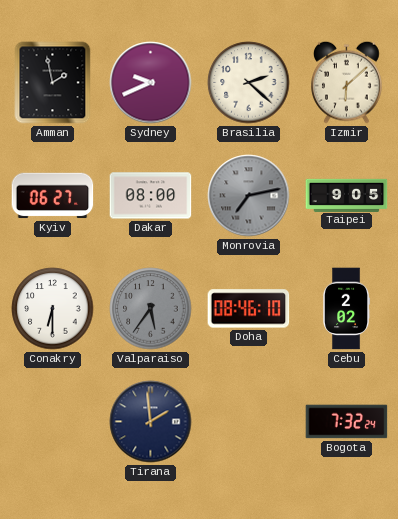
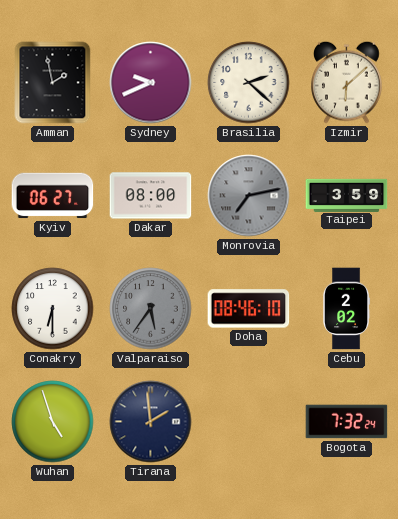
Taipei: 9:05 -> 3:59 (347, 195)
Wuhan: none -> 4:57 (53, 422)
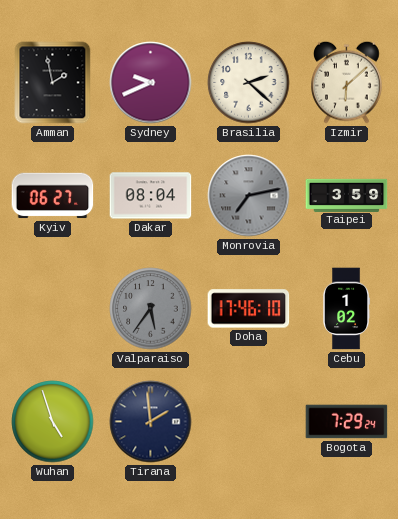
Dakar: 08:00 -> 08:04 (151, 196)
Conakry: 6:30 -> none (53, 309)
Doha: 08:46 -> 17:46 (249, 309)
Cebu: 2:02 -> 1:02 (347, 309)
Bogota: 7:32 -> 7:29 (347, 422)
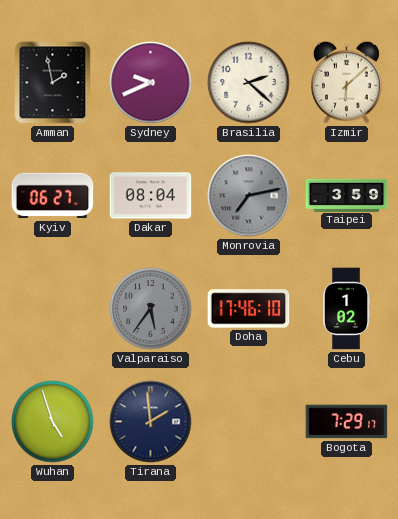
Bogota: 7:29:24 -> 7:29:17 (347, 422)
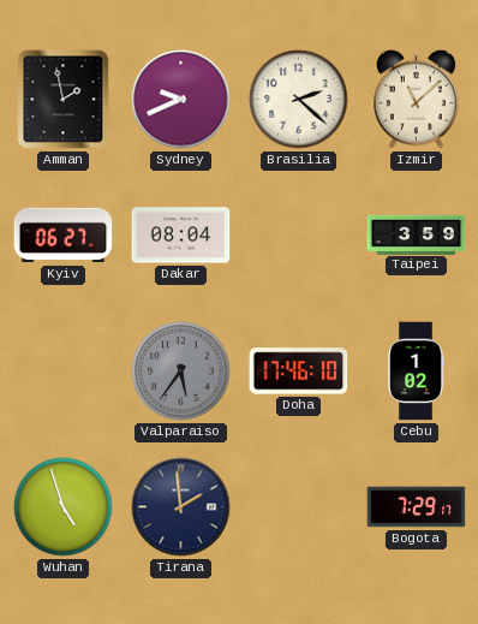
Izmir: 6:08 -> 11:08 (417, 99)
Monrovia: 7:13 -> none (249, 196)
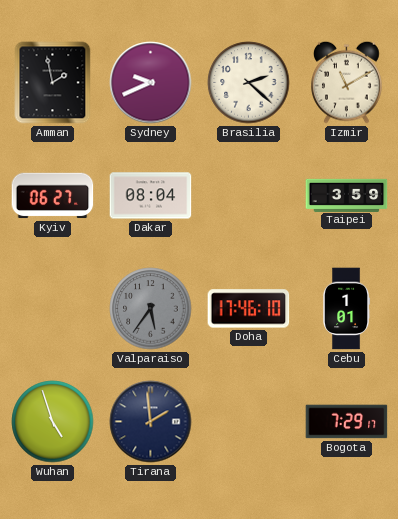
Izmir: 11:08 -> 11:10 (347, 82)
Cebu: 1:02 -> 1:01 (347, 309)
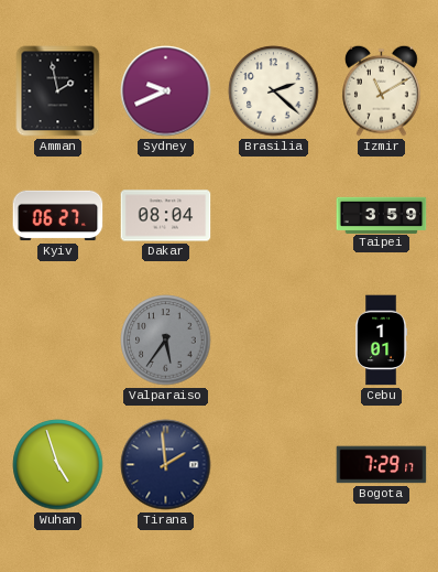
Doha: 17:46 -> none (249, 309)
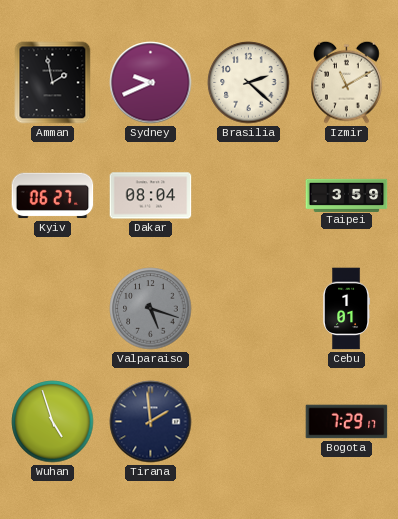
Valparaiso: 5:36 -> 5:18 (151, 309)
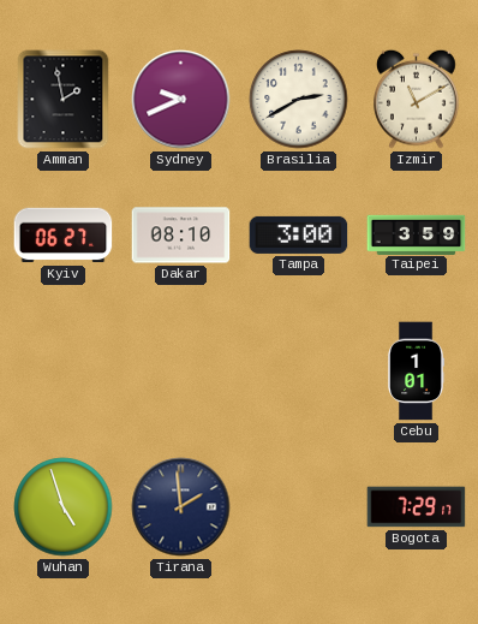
Brasilia: 2:22 -> 2:40 (299, 100)
Dakar: 08:04 -> 08:10 (181, 236)
Tampa: none -> 3:00 (299, 234)
Valparaiso: 5:18 -> none (151, 309)
